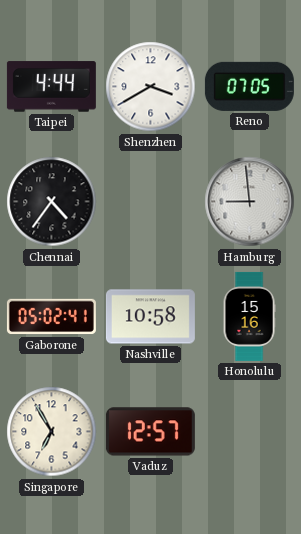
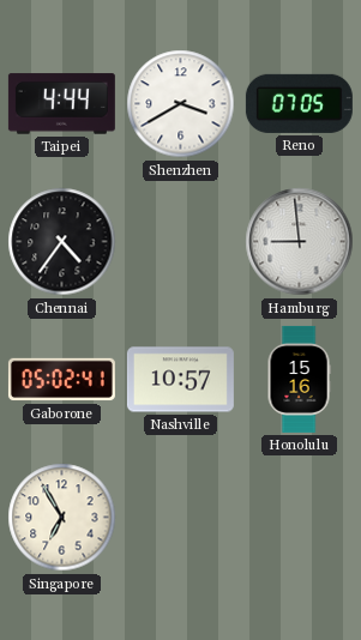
Nashville: 10:58 -> 10:57 (180, 380)
Vaduz: 12:57 -> none (150, 432)
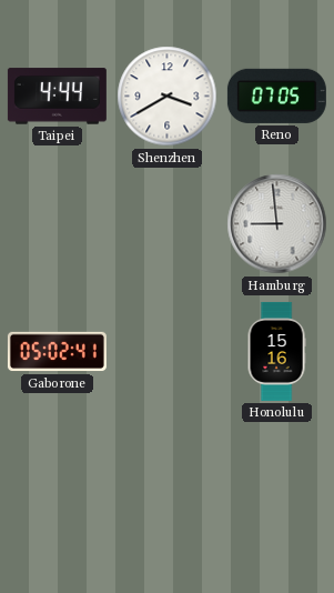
Chennai: 4:36 -> none (62, 242)
Nashville: 10:57 -> none (180, 380)
Singapore: 6:55 -> none (62, 518)
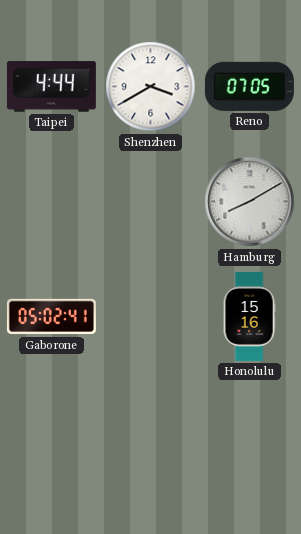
Hamburg: 8:59 -> 8:10 (250, 202)
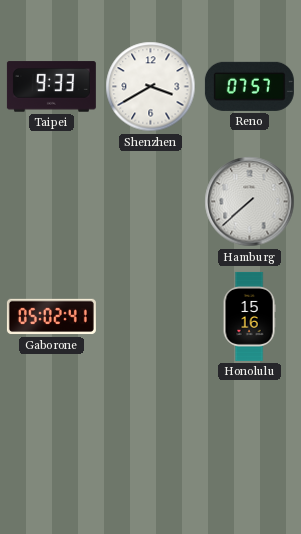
Taipei: 4:44 -> 9:33 (51, 87)
Reno: 07:05 -> 07:57 (249, 86)
Hamburg: 8:10 -> 7:38 (250, 202)
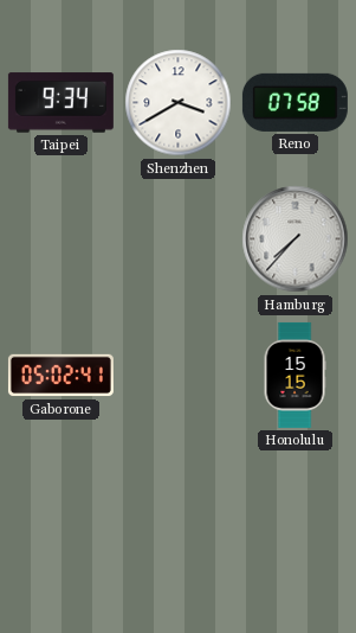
Taipei: 9:33 -> 9:34 (60, 103)
Reno: 07:57 -> 07:58 (294, 102)
Hamburg: 7:38 -> 7:37 (296, 239)
Honolulu: 15:16 -> 15:15 (294, 375)
